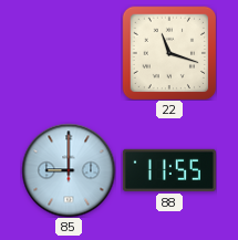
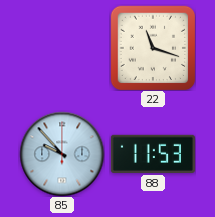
85: 9:00 -> 9:53 (62, 154)
88: 11:55 -> 11:53 (153, 154)
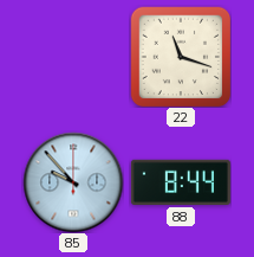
88: 11:53 -> 8:44 (181, 182)
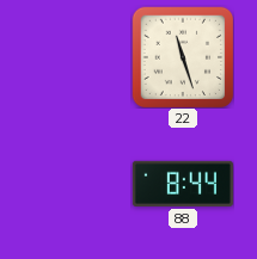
22: 11:18 -> 11:27 (183, 57)
85: 9:53 -> none (73, 182)
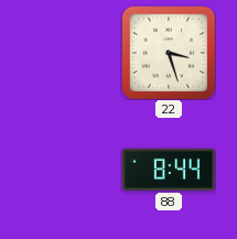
22: 11:27 -> 3:27 (169, 53)
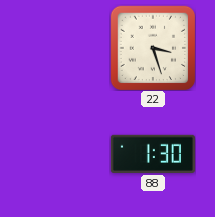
88: 8:44 -> 1:30 (153, 154)
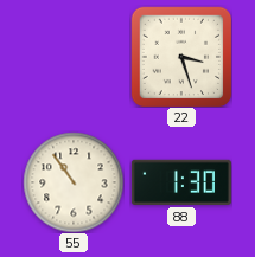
55: none -> 10:54 (74, 182)
